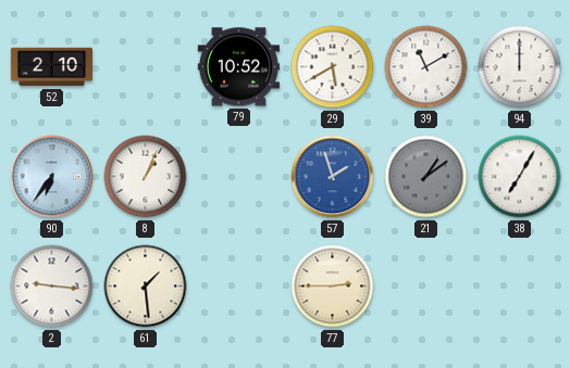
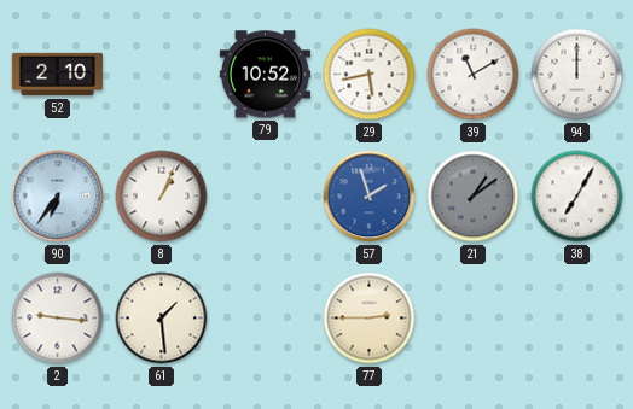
29: 5:40 -> 5:43 (370, 75)
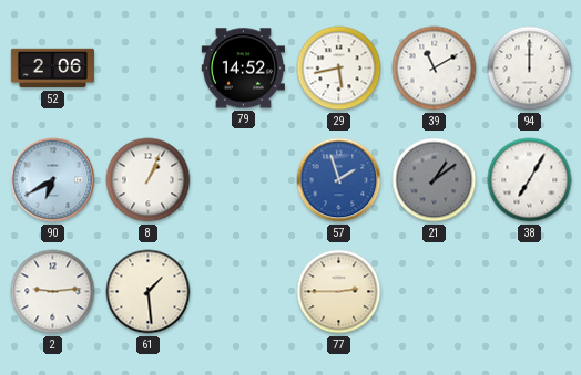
52: 2:10 -> 2:06 (52, 69)
79: 10:52 -> 14:52 (243, 69)
90: 6:36 -> 6:40 (53, 180)
2: 9:16 -> 9:14 (53, 292)
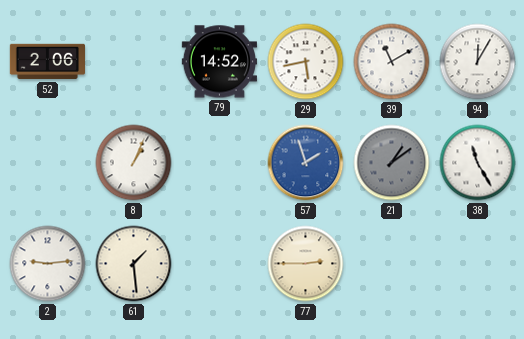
94: 12:00 -> 12:05 (478, 62)
90: 6:40 -> none (53, 180)
38: 7:05 -> 11:25 (478, 163)
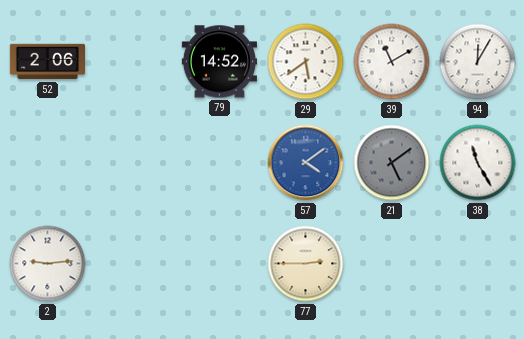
29: 5:43 -> 5:39 (306, 62)
8: 1:04 -> none (134, 163)
57: 1:57 -> 4:09 (306, 163)
21: 1:09 -> 5:09 (392, 163)
61: 1:29 -> none (134, 264)
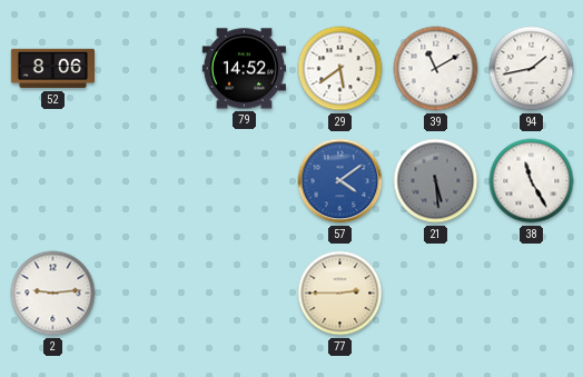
52: 2:06 -> 8:06 (52, 69)
94: 12:05 -> 1:43 (532, 69)
21: 5:09 -> 5:29 (436, 181)
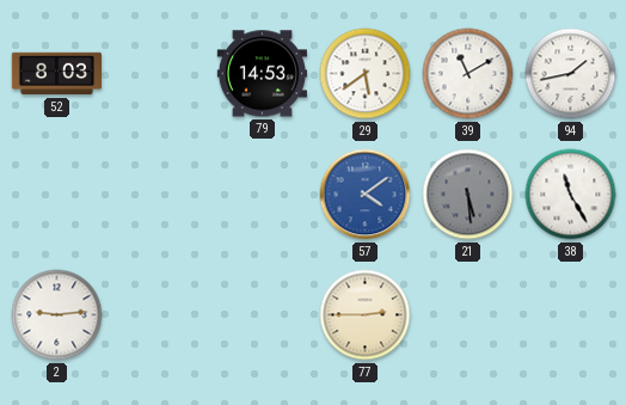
52: 8:06 -> 8:03 (56, 74)
79: 14:52 -> 14:53 (262, 74)
